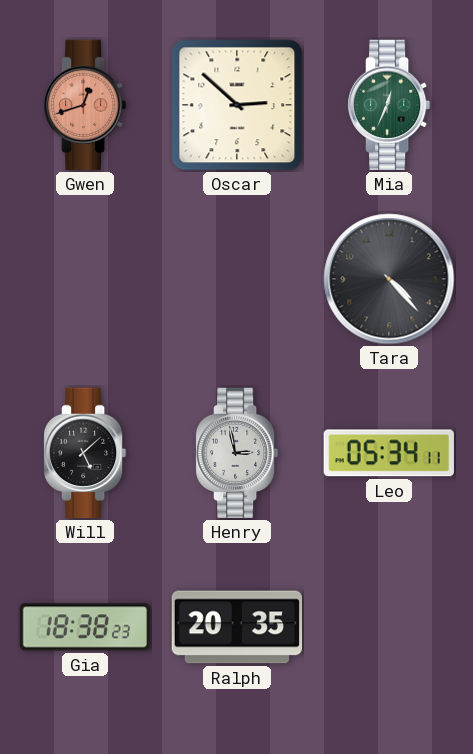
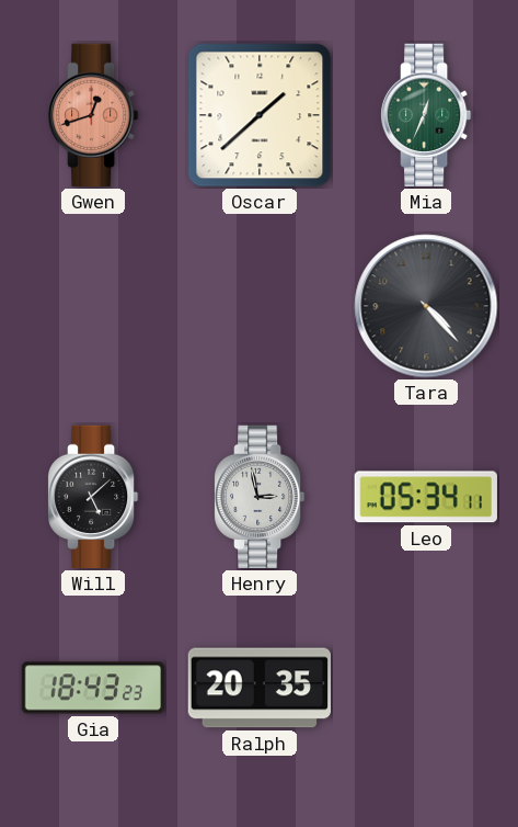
Oscar: 2:52 -> 1:38 (260, 115)
Gia: 18:38 -> 18:43 (93, 688)
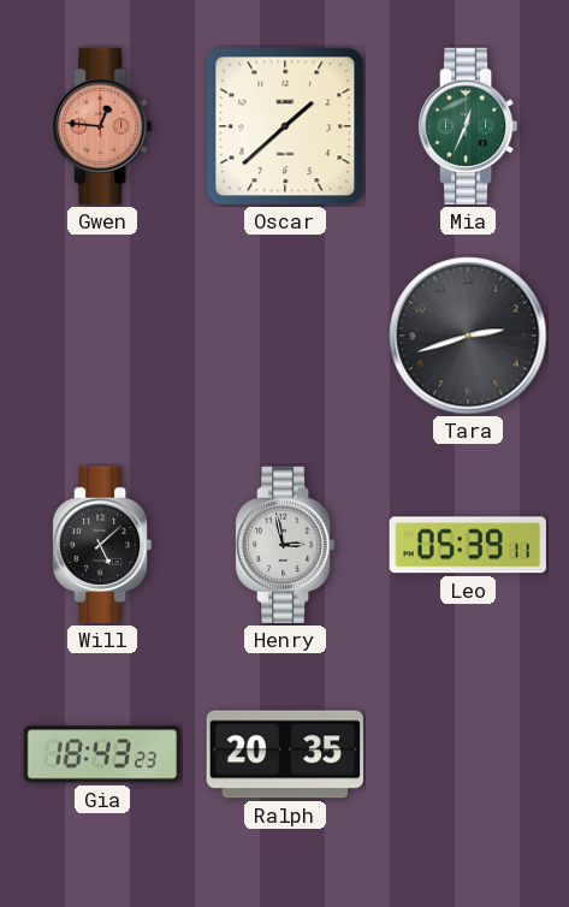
Gwen: 12:42 -> 12:46 (103, 126)
Tara: 4:23 -> 2:42 (468, 336)
Leo: 05:34 -> 05:39 (468, 545)
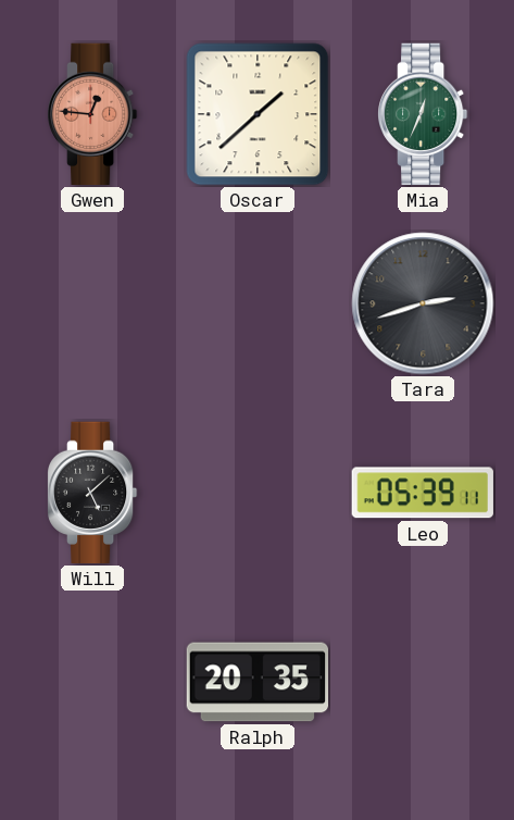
Henry: 2:58 -> none (286, 545)
Gia: 18:43 -> none (102, 754)
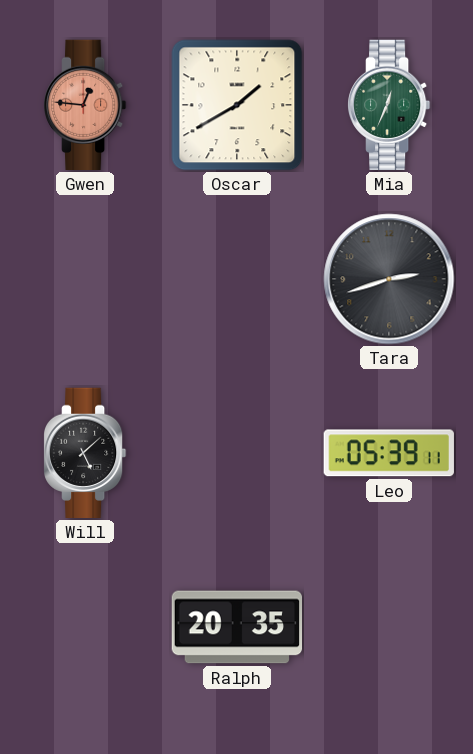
Oscar: 1:38 -> 1:40 (237, 105)
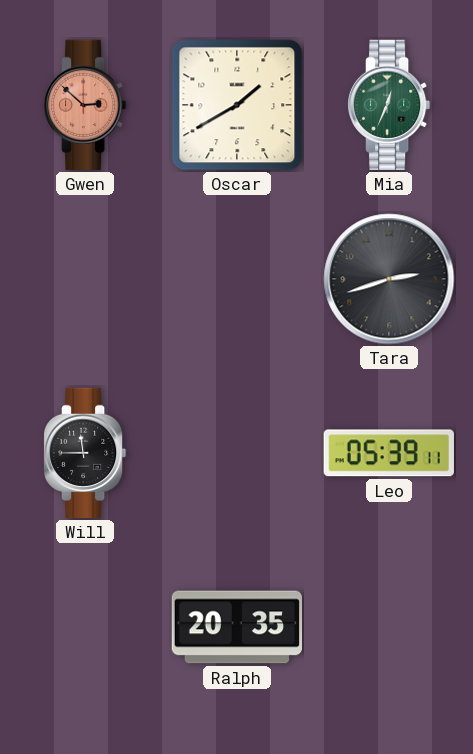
Gwen: 12:46 -> 2:52 (86, 105)
Will: 5:08 -> 11:45 (86, 453)
